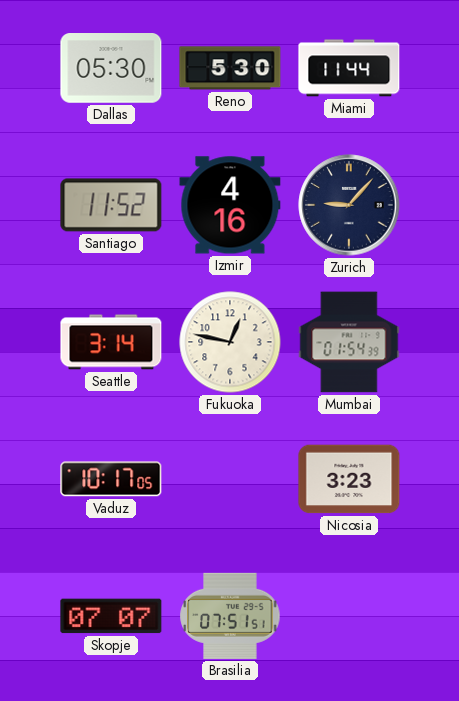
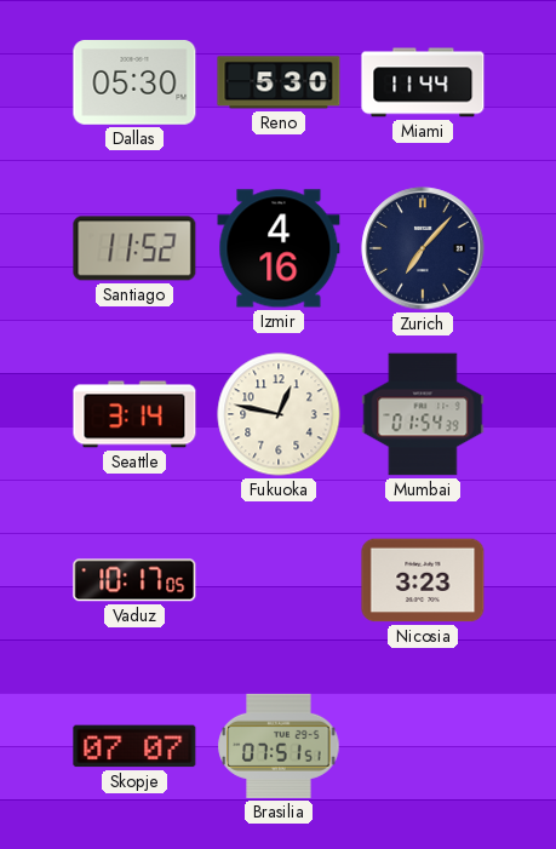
Zurich: 9:07 -> 7:07 (423, 248)
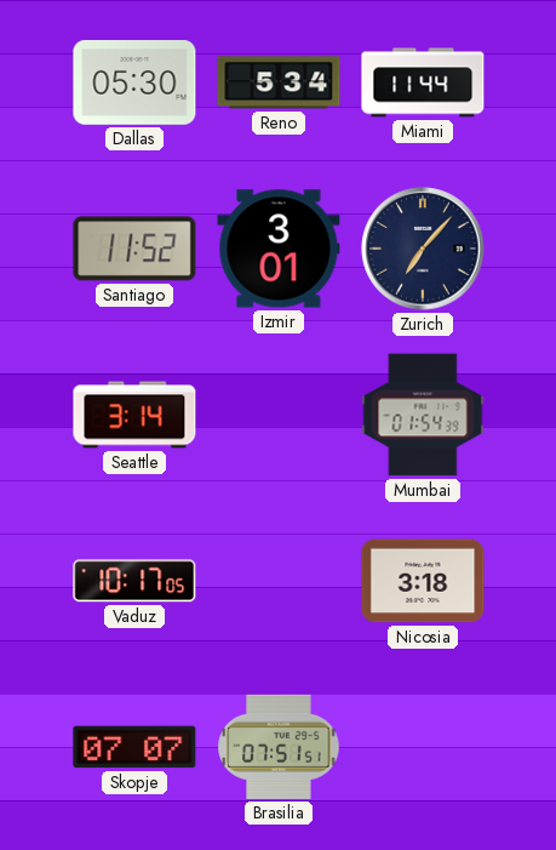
Reno: 5:30 -> 5:34 (279, 82)
Izmir: 4:16 -> 3:01 (279, 249)
Fukuoka: 12:47 -> none (279, 414)
Nicosia: 3:23 -> 3:18 (423, 581)
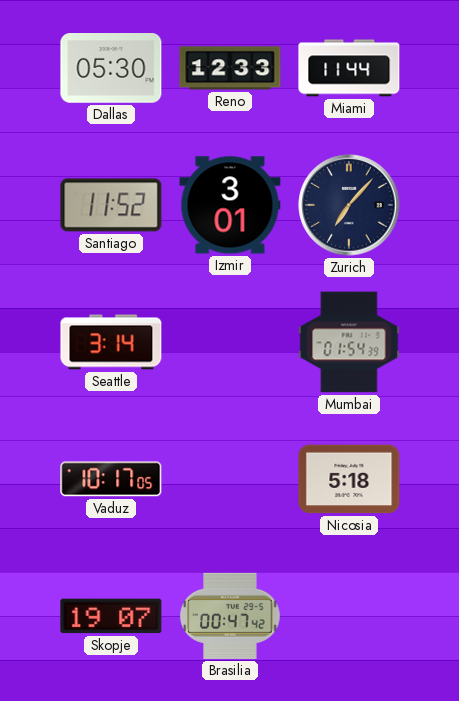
Reno: 5:34 -> 12:33 (230, 68)
Nicosia: 3:18 -> 5:18 (349, 479)
Skopje: 07:07 -> 19:07 (111, 616)
Brasilia: 07:51 -> 00:47 (230, 616)
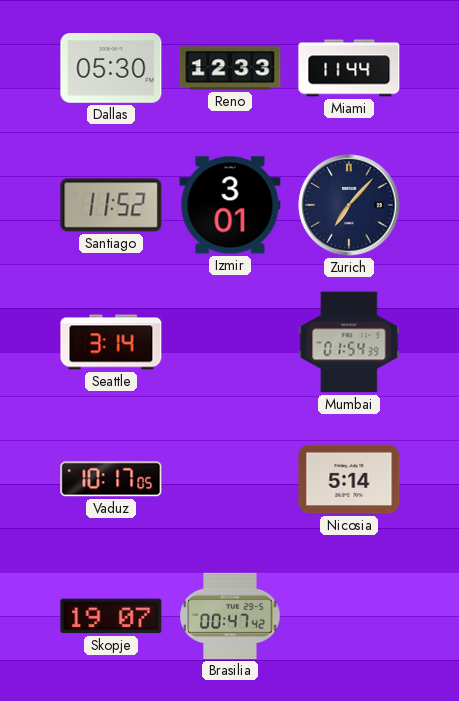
Nicosia: 5:18 -> 5:14 (349, 479)
